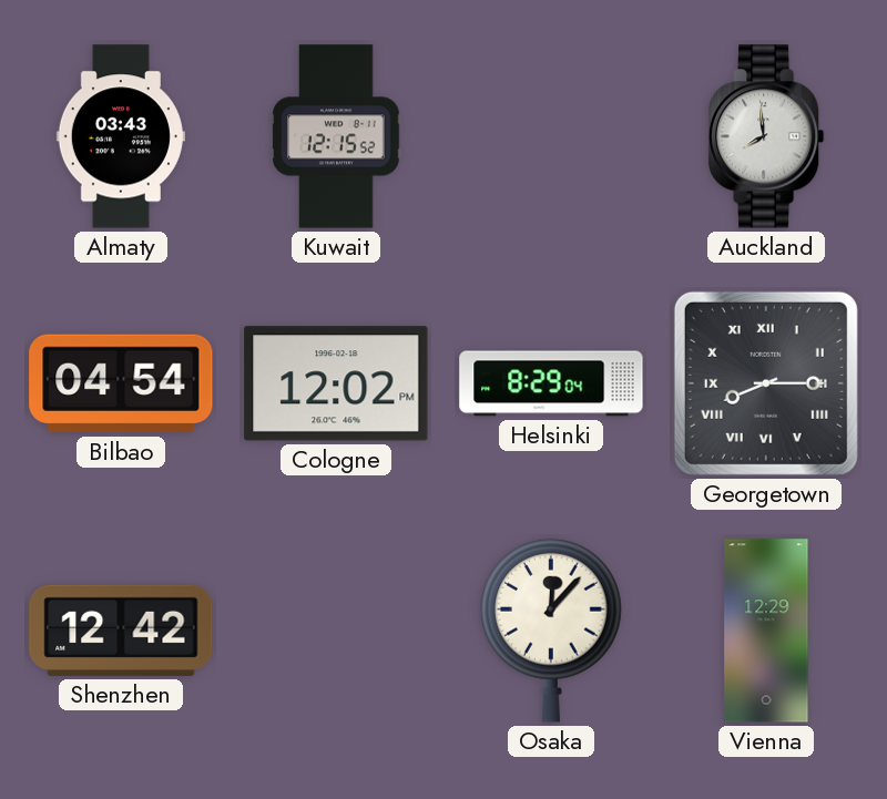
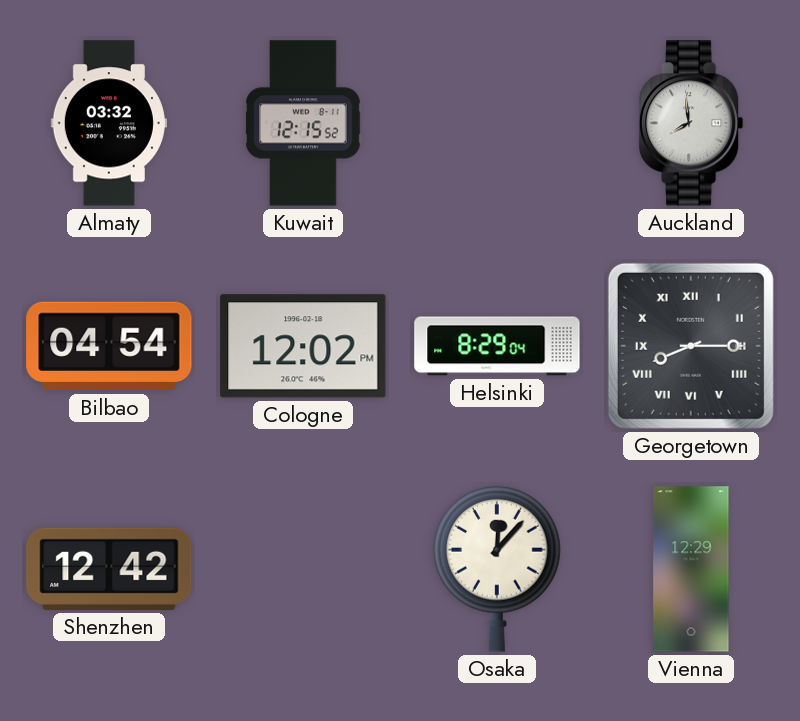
Almaty: 03:43 -> 03:32 (109, 123)
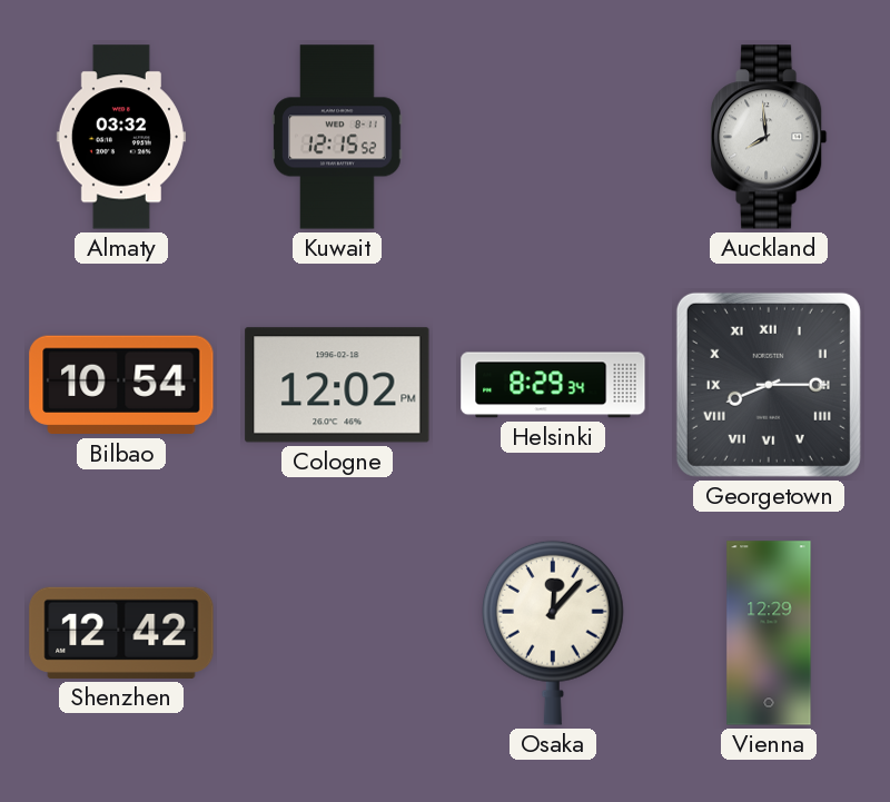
Bilbao: 04:54 -> 10:54 (121, 385)
Helsinki: 8:29:04 -> 8:29:34 (553, 385)
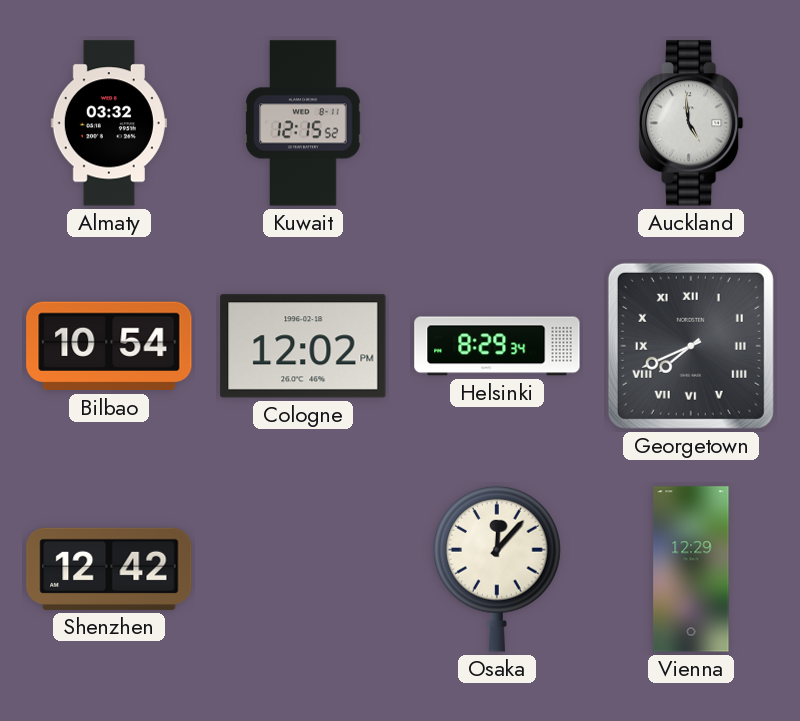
Auckland: 7:59 -> 4:59 (691, 123)
Georgetown: 8:15 -> 7:41 (691, 346)
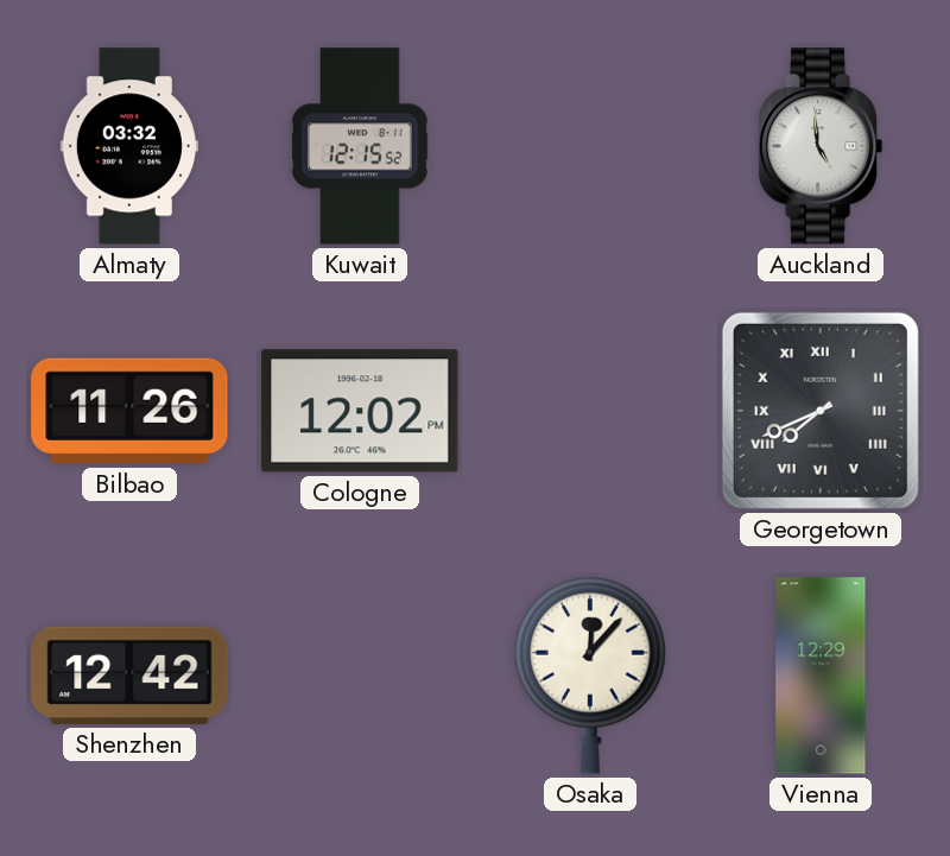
Bilbao: 10:54 -> 11:26 (129, 411)
Helsinki: 8:29 -> none (497, 346)
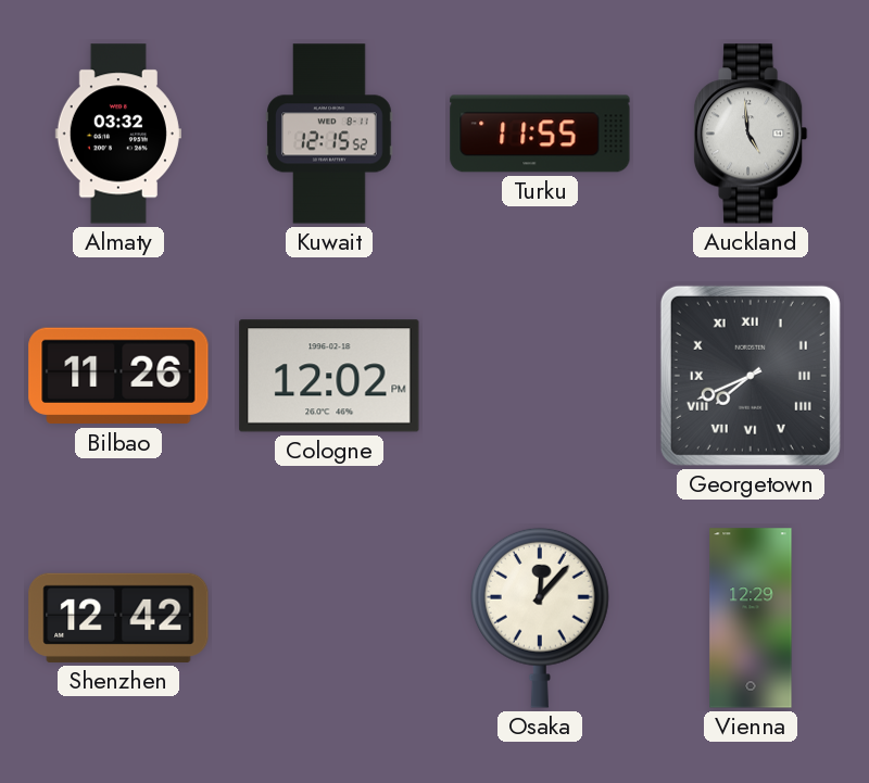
Turku: none -> 11:55 (540, 134)
